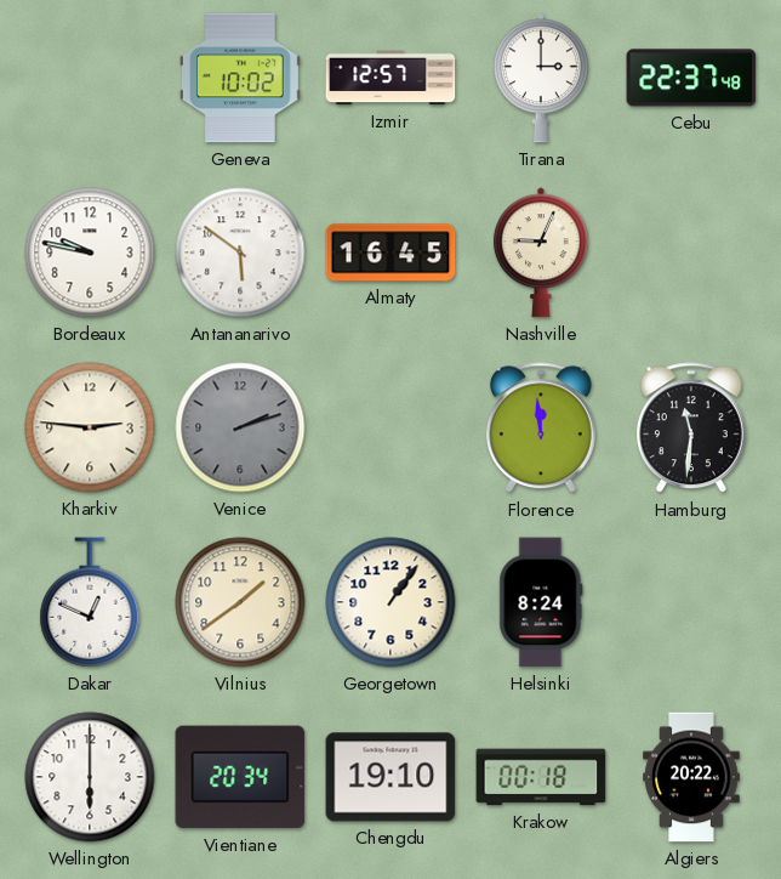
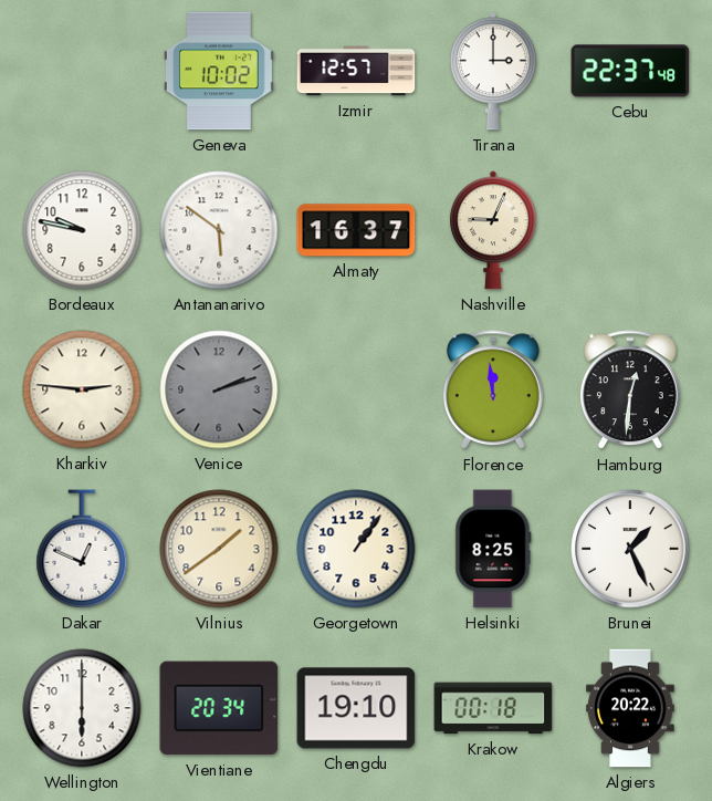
Almaty: 16:45 -> 16:37 (356, 230)
Hamburg: 11:31 -> 12:31 (630, 391)
Helsinki: 8:24 -> 8:25 (493, 549)
Brunei: none -> 1:26 (630, 549)
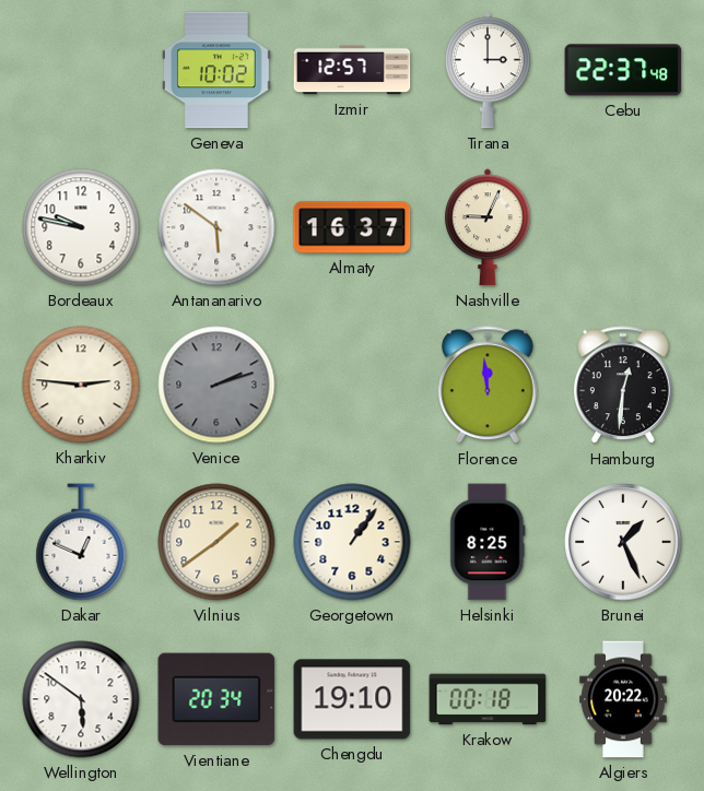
Wellington: 6:00 -> 5:51 (81, 699)
